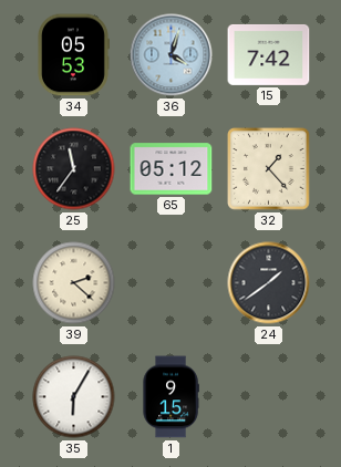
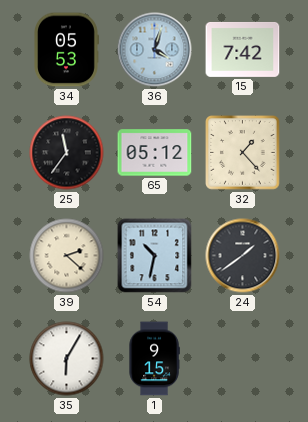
54: none -> 10:32 (155, 256)
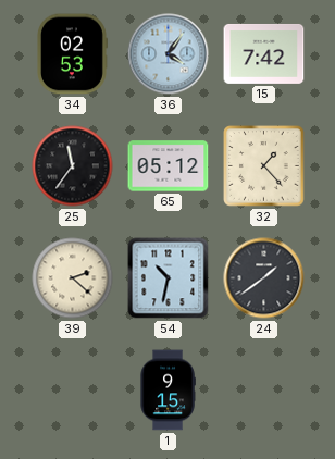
34: 05:53 -> 02:53 (72, 54)
36: 4:03 -> 4:06 (169, 54)
35: 6:05 -> none (67, 359)
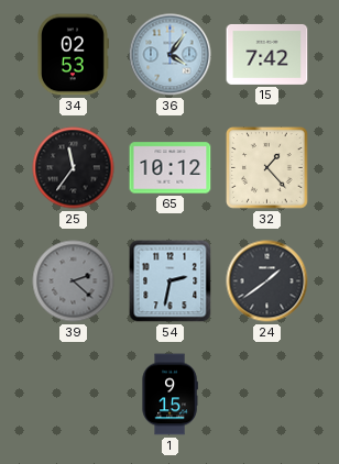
65: 05:12 -> 10:12 (171, 168)
39 dial: cream -> grey (74, 281)
54: 10:32 -> 2:32 (171, 281)
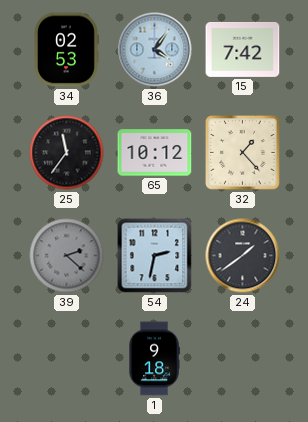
1: 9:15 -> 9:18 (154, 359)
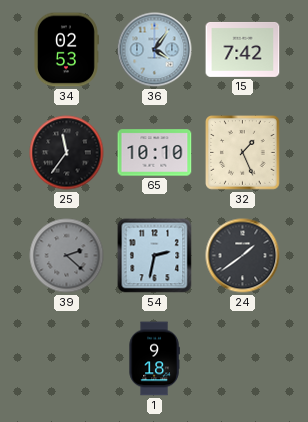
65: 10:12 -> 10:10 (155, 153)
32: 1:23 -> 1:26 (243, 153)
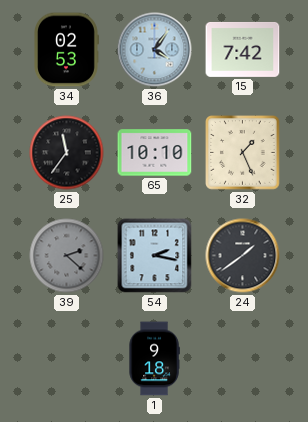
54: 2:32 -> 2:17 (155, 256)
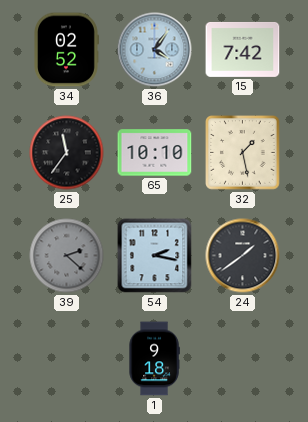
34: 02:53 -> 02:52 (66, 50)
32: 1:26 -> 1:28 (243, 153)
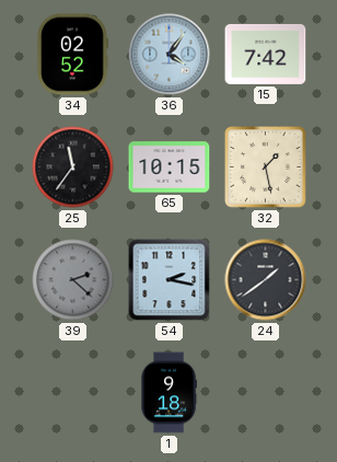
65: 10:10 -> 10:15 (170, 168)
